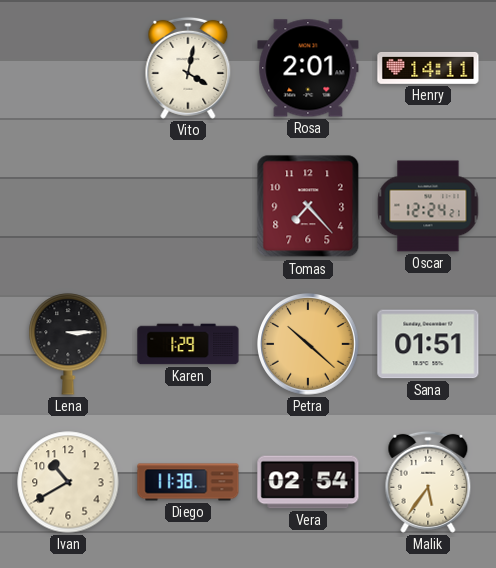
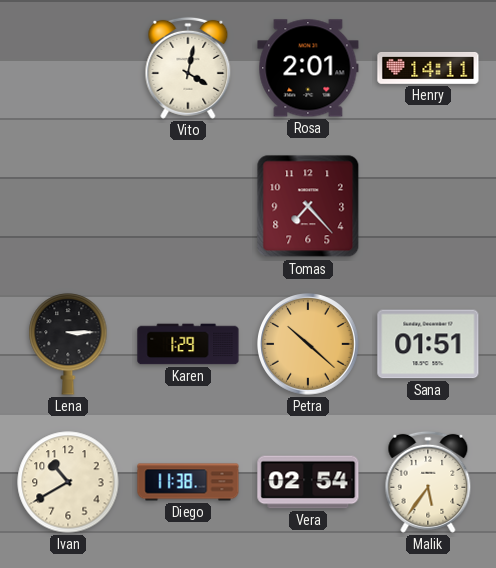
Oscar: 12:24 -> none (428, 206)
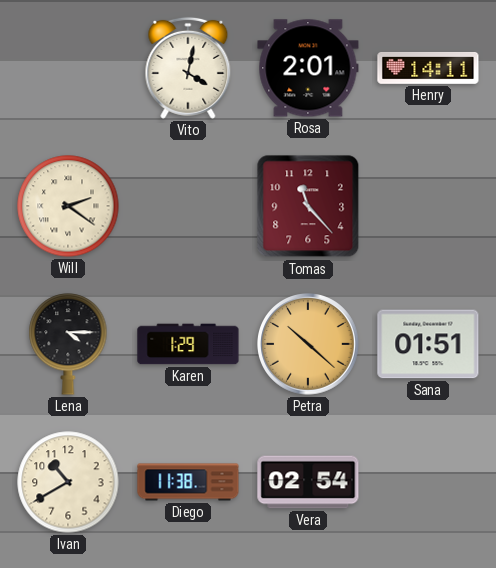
Will: none -> 2:21 (68, 206)
Tomas: 7:23 -> 11:23 (308, 206)
Lena: 3:15 -> 4:15 (68, 344)
Malik: 5:36 -> none (428, 482)
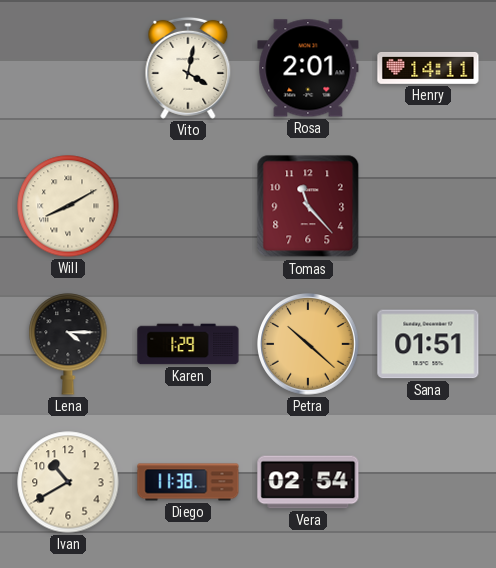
Will: 2:21 -> 8:10 (68, 206)
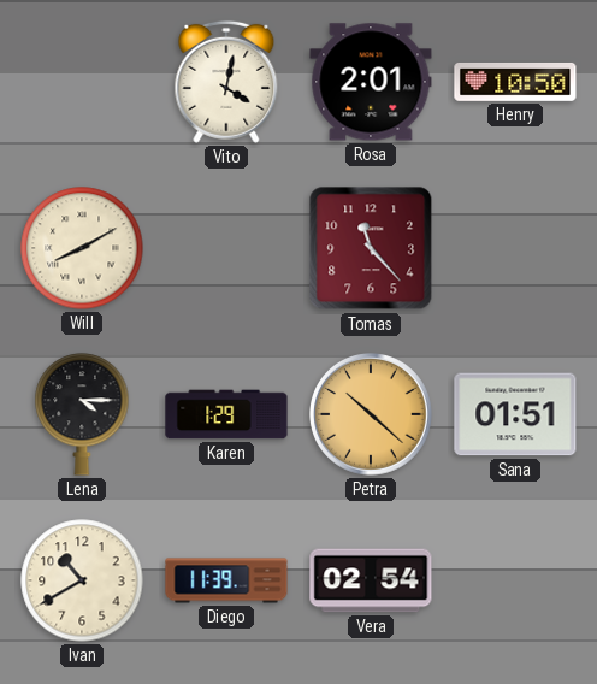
Henry: 14:11 -> 10:50 (515, 82)
Diego: 11:38 -> 11:39 (226, 580)
